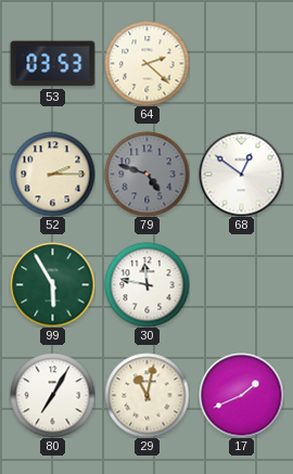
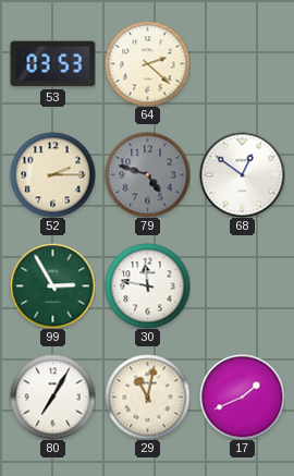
99: 5:55 -> 2:55 (52, 285)
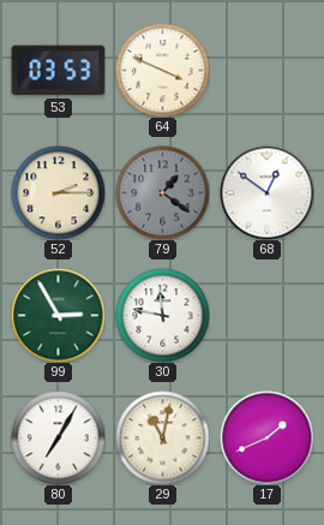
64: 2:22 -> 3:49 (162, 70)
79: 4:48 -> 1:21 (162, 192)
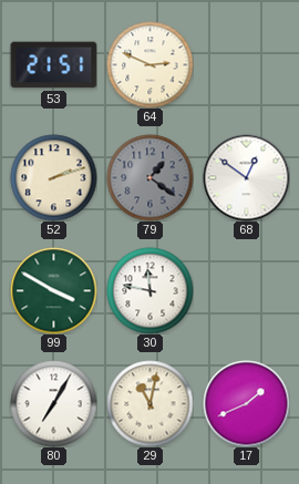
53: 03:53 -> 21:51 (53, 65)
64: 3:49 -> 2:49 (149, 64)
52: 2:15 -> 2:12 (53, 177)
99: 2:55 -> 3:50 (53, 290)
